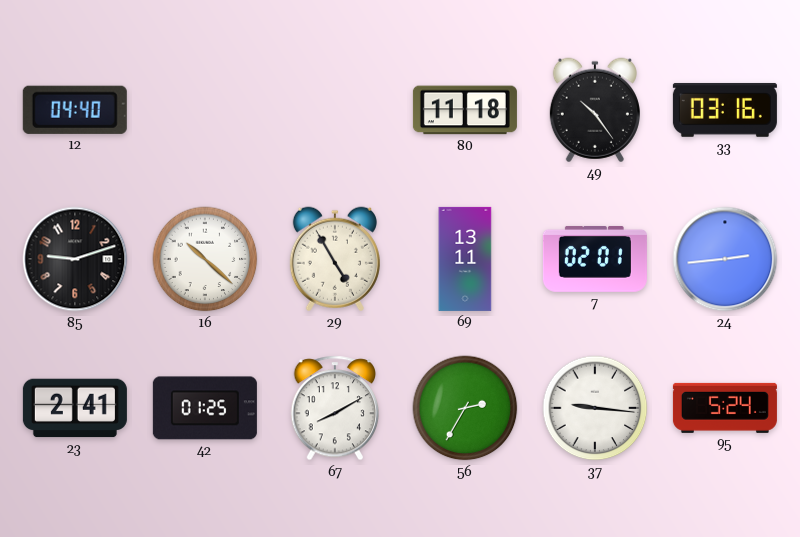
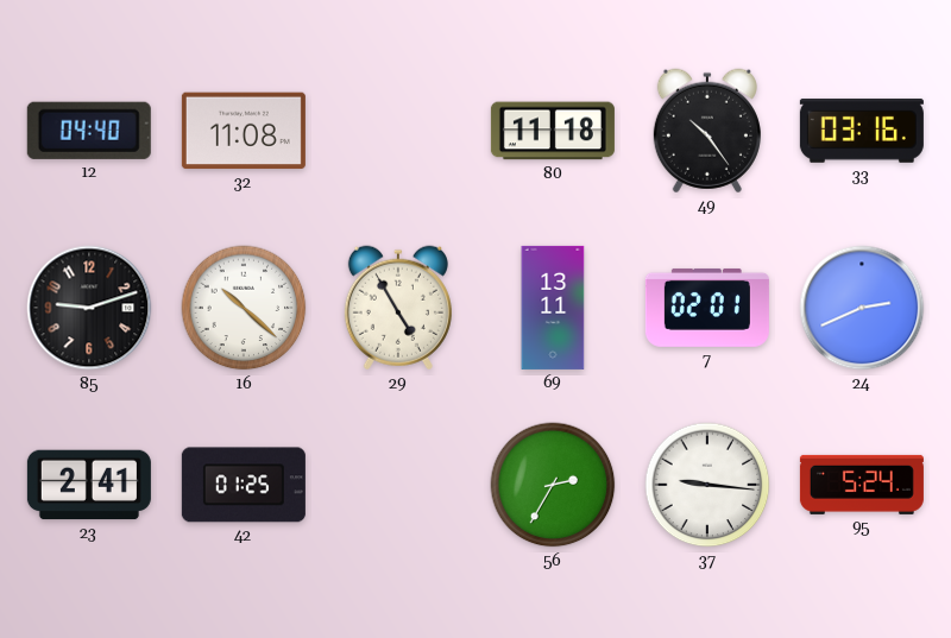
32: none -> 11:08 (244, 131)
24: 2:44 -> 2:41 (862, 308)
67: 8:10 -> none (335, 408)
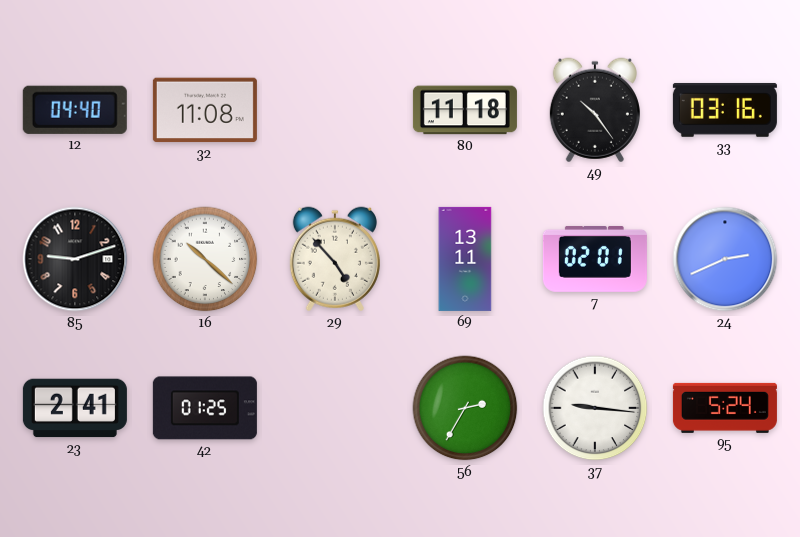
29: 4:55 -> 4:53 (335, 259)
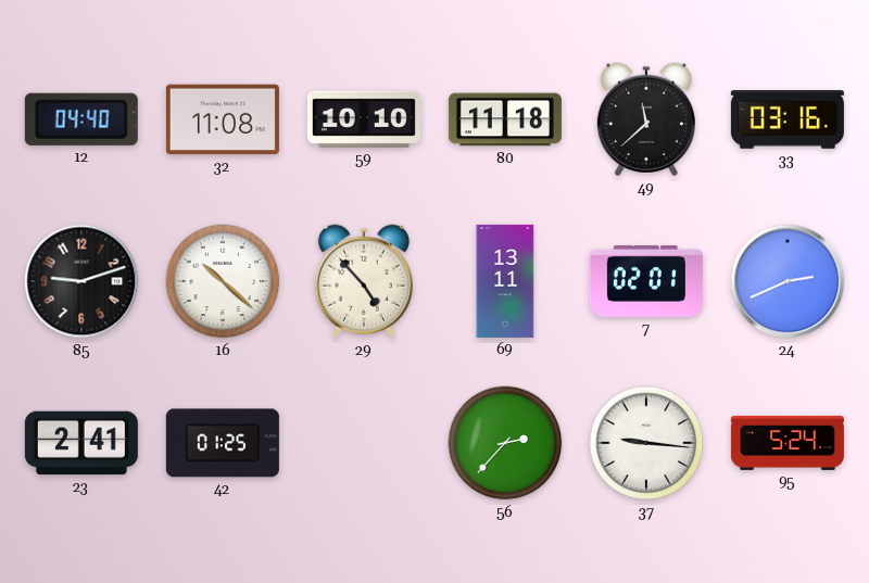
59: none -> 10:10 (364, 119)
49: 10:24 -> 11:38 (646, 119)
56: 2:35 -> 2:37 (505, 443)
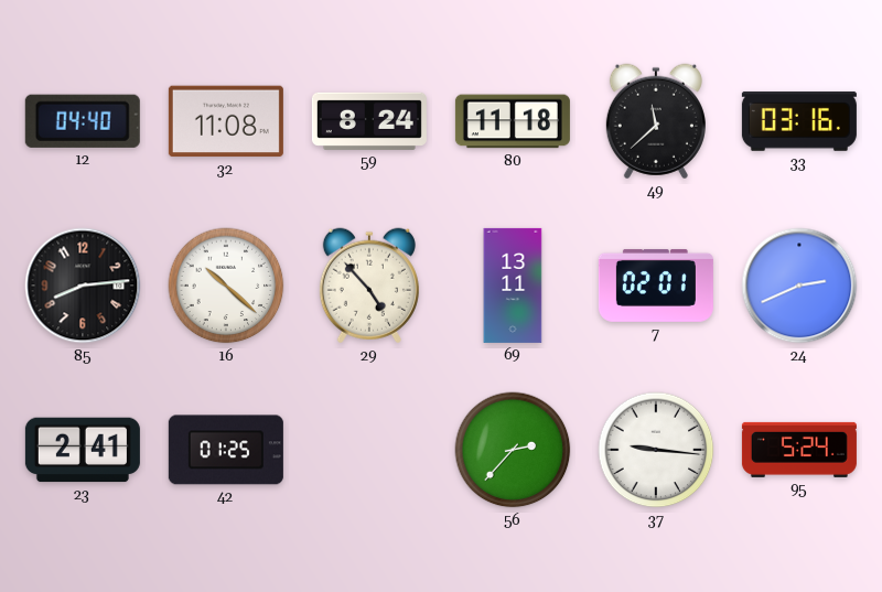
59: 10:10 -> 8:24 (369, 121)
85: 9:12 -> 8:14 (83, 286)
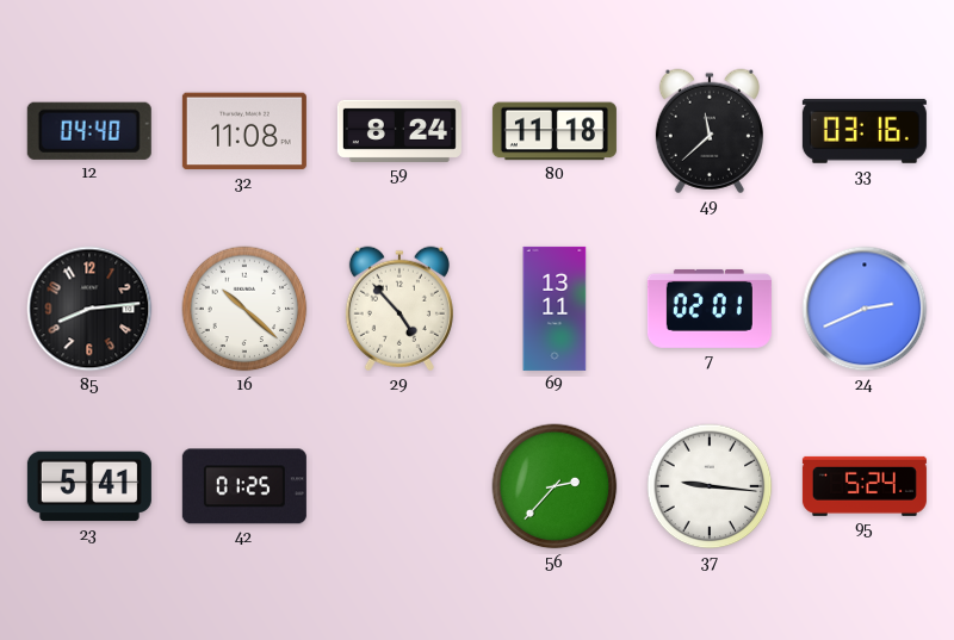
23: 2:41 -> 5:41 (89, 486)
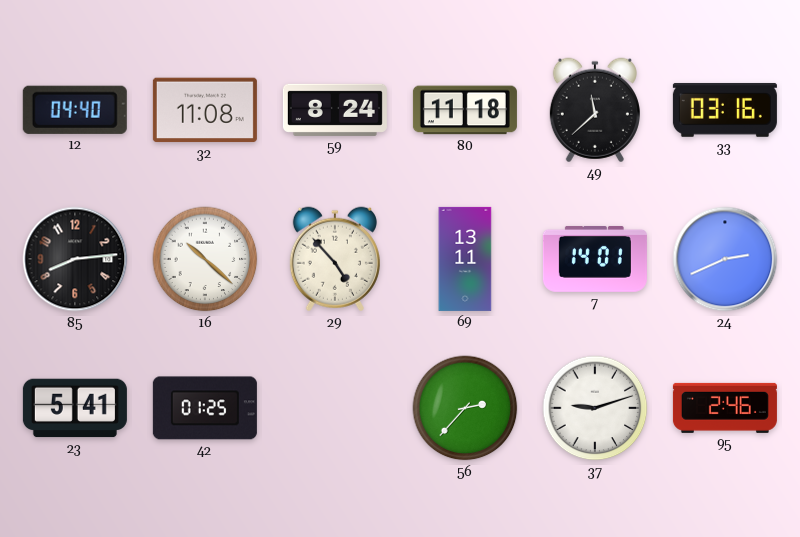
7: 02:01 -> 14:01 (595, 259)
37: 9:16 -> 9:12 (595, 408)
95: 5:24 -> 2:46 (725, 408)
